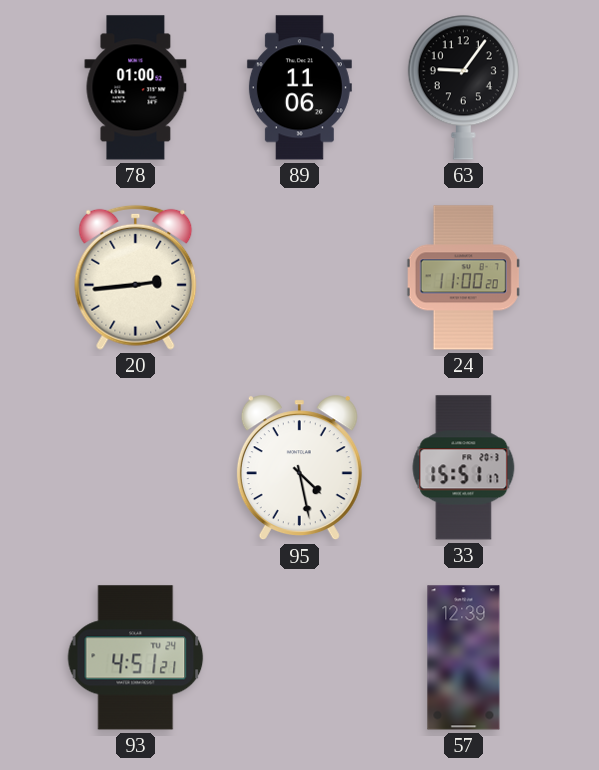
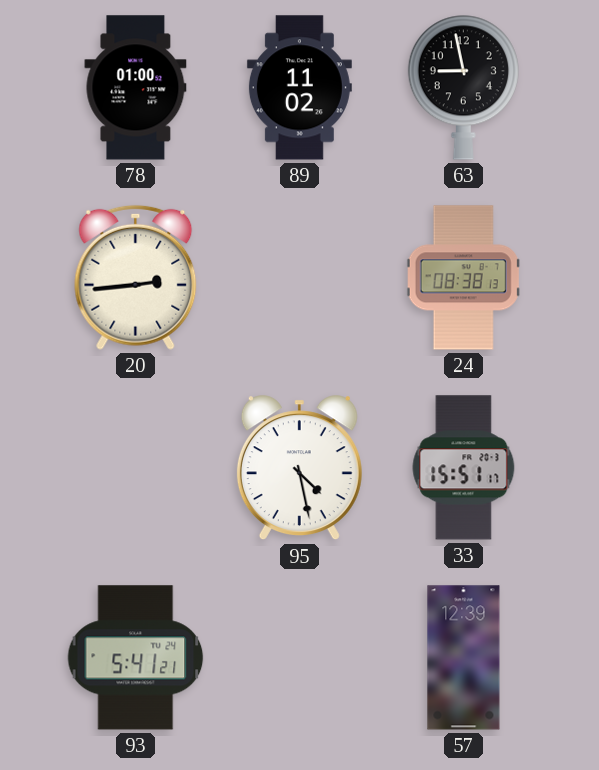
89: 11:06 -> 11:02 (299, 88)
63: 9:06 -> 8:58 (463, 87)
24: 11:00 -> 08:38 (464, 278)
93: 4:51 -> 5:41 (136, 658)
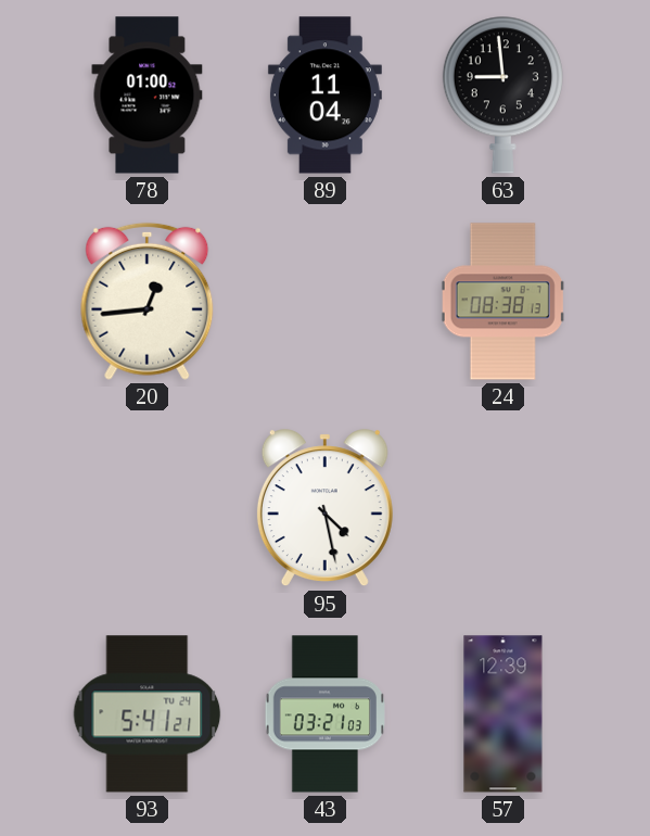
89: 11:02 -> 11:04 (324, 96)
63: 8:58 -> 8:59 (502, 94)
20: 2:44 -> 12:44 (148, 301)
33: 15:51 -> none (464, 468)
43: none -> 03:21 (326, 714)
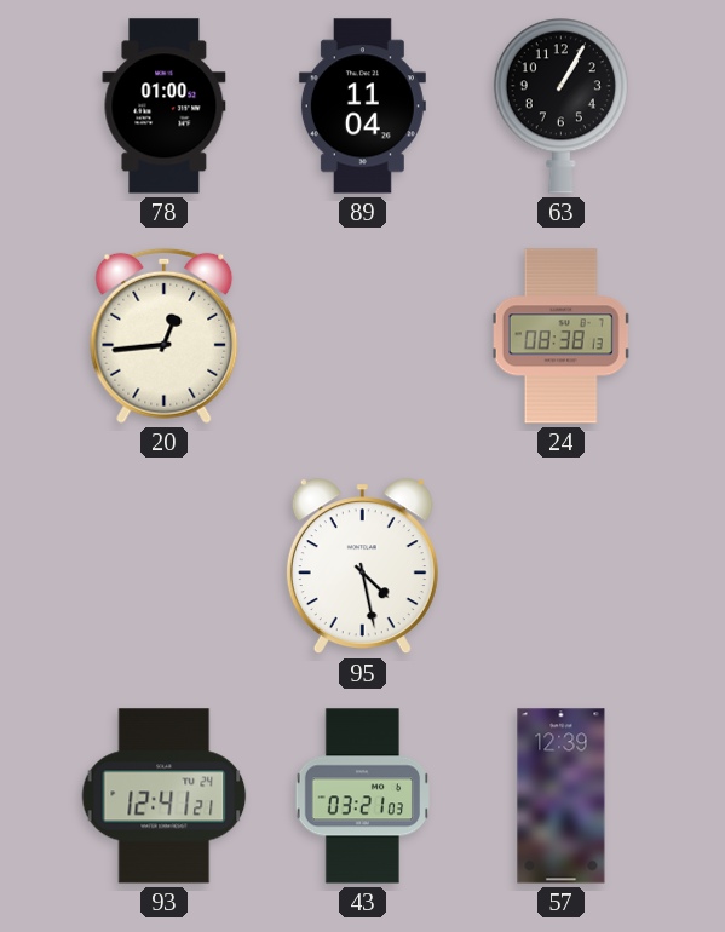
63: 8:59 -> 1:05 (560, 105)
93: 5:41 -> 12:41 (165, 796)
